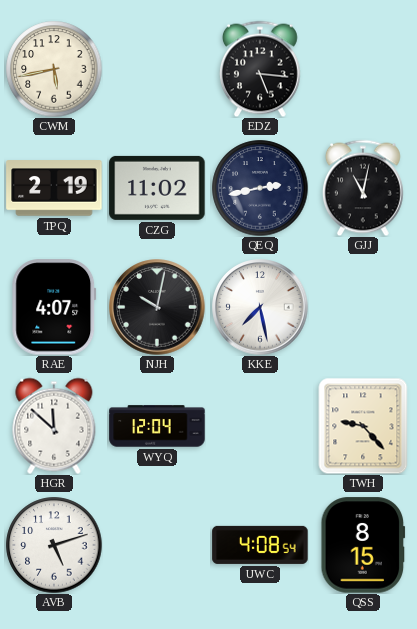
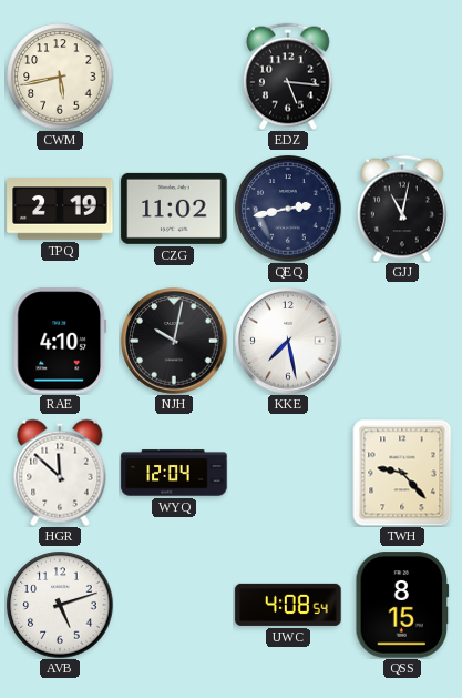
RAE: 4:07 -> 4:10 (60, 341)
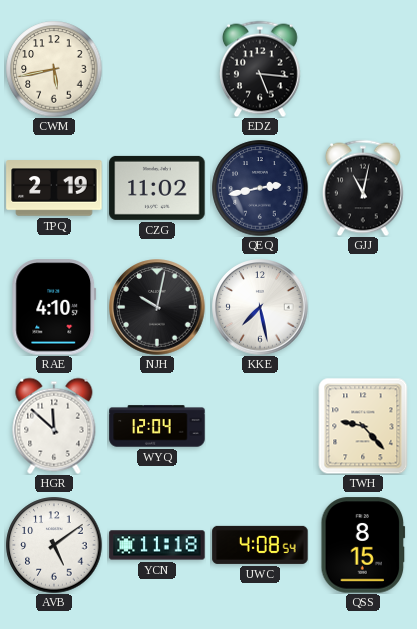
AVB: 5:12 -> 5:09 (54, 545)
YCN: none -> 11:18 (157, 545)
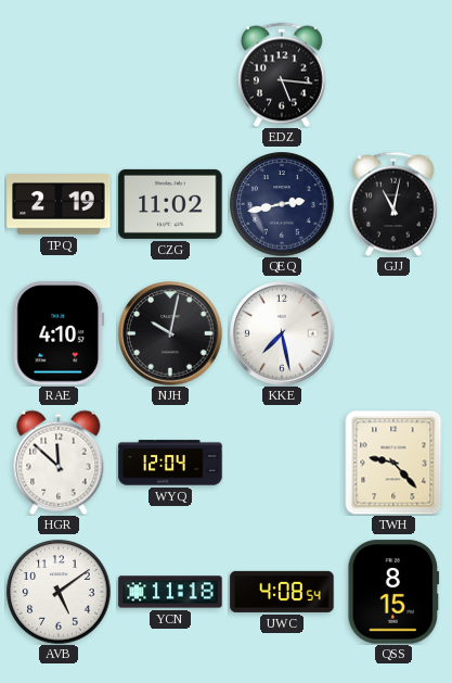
CWM: 5:43 -> none (54, 69)
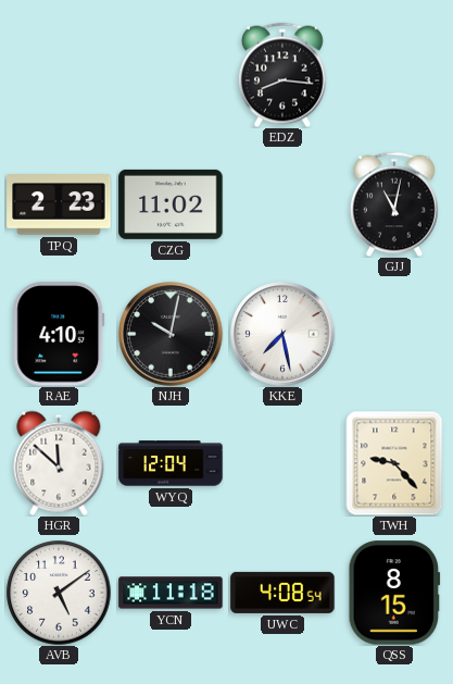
EDZ: 5:16 -> 8:16 (282, 75)
TPQ: 2:19 -> 2:23 (59, 204)
QEQ: 2:43 -> none (282, 204)
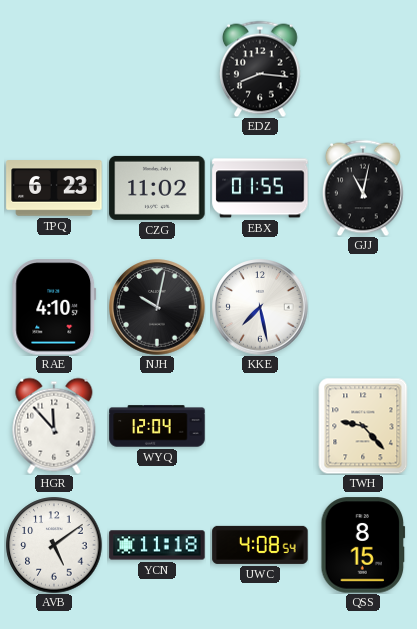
TPQ: 2:23 -> 6:23 (54, 188)
EBX: none -> 01:55 (260, 188)
HGR: 11:52 -> 11:53 (54, 426)
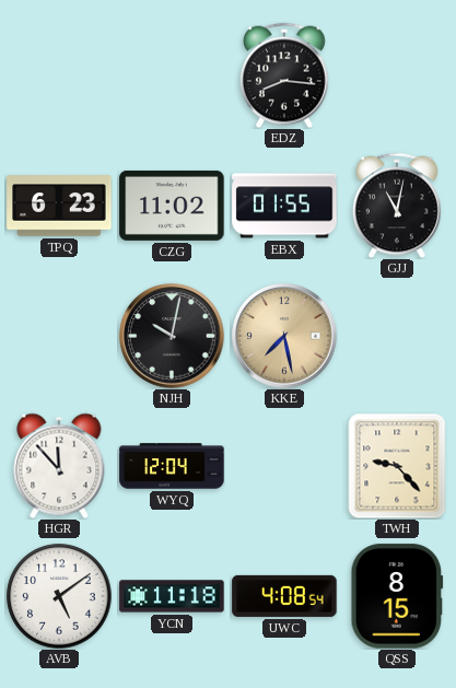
RAE: 4:10 -> none (54, 307)
KKE dial: white -> champagne (284, 336)
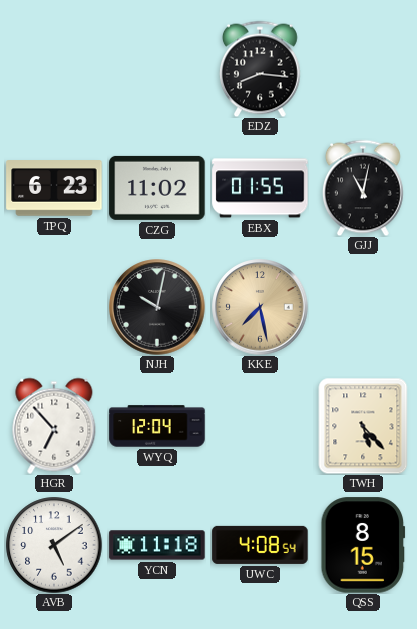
HGR: 11:53 -> 6:53 (54, 426)
TWH: 9:23 -> 5:23 (363, 426)
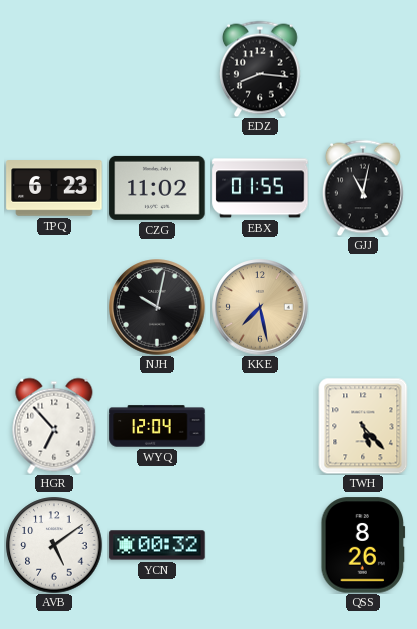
YCN: 11:18 -> 00:32 (157, 545)
UWC: 4:08 -> none (260, 545)
QSS: 8:15 -> 8:26 (363, 545)
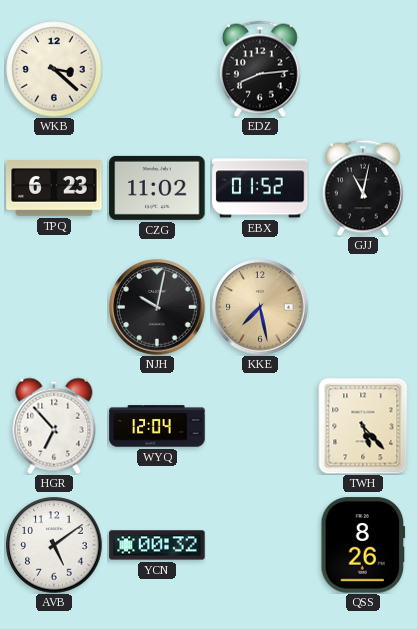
WKB: none -> 3:22 (54, 69)
EDZ: 8:16 -> 8:14 (260, 69)
EBX: 01:55 -> 01:52 (260, 188)
